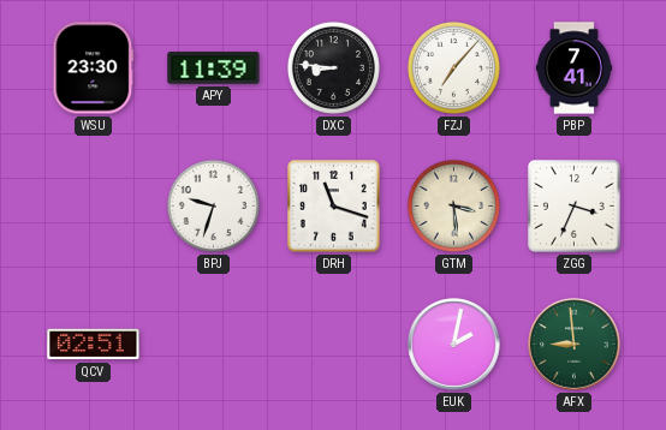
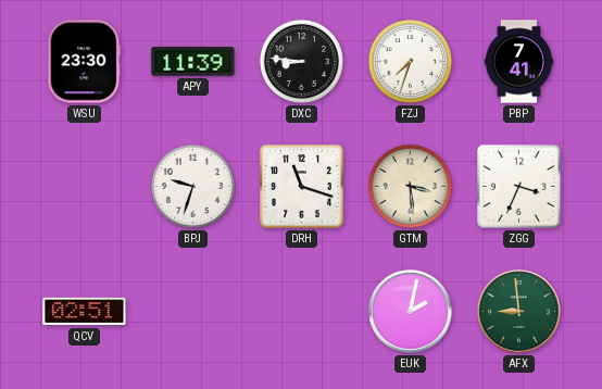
FZJ: 7:07 -> 7:33 (410, 61)
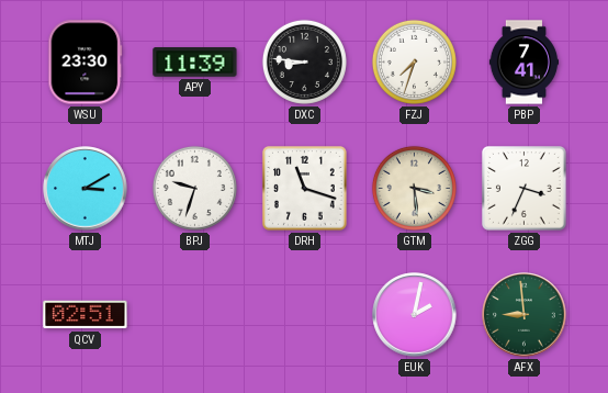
MTJ: none -> 3:10 (86, 189)
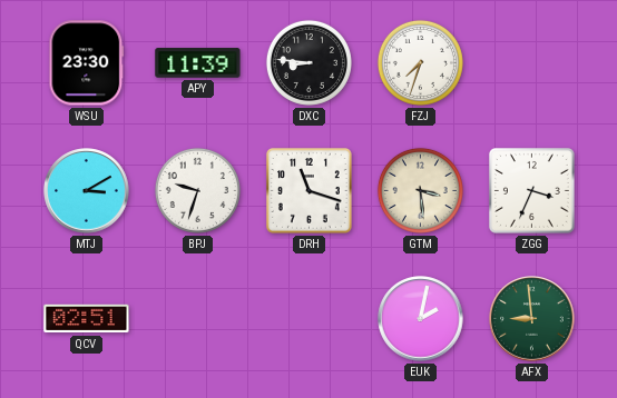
PBP: 7:41 -> none (525, 63)
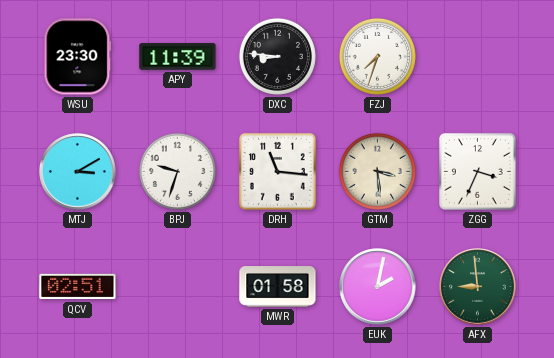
DRH: 11:18 -> 11:16 (277, 171)
MWR: none -> 01:58 (278, 287)
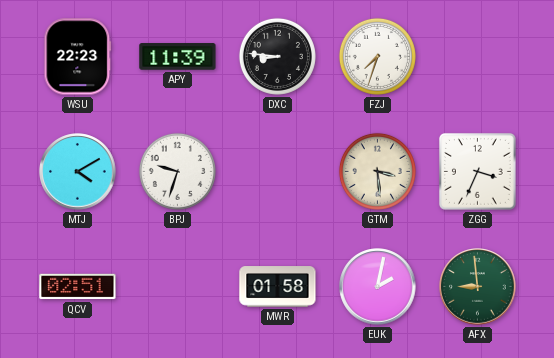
WSU: 23:30 -> 22:23 (78, 57)
MTJ: 3:10 -> 4:10 (78, 172)
DRH: 11:16 -> none (277, 171)
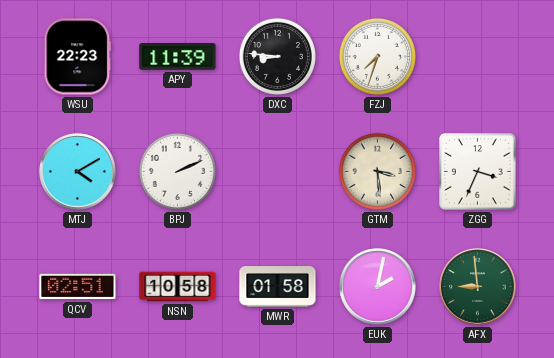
BPJ: 9:33 -> 2:11 (177, 171)
NSN: none -> 10:58 (178, 287)
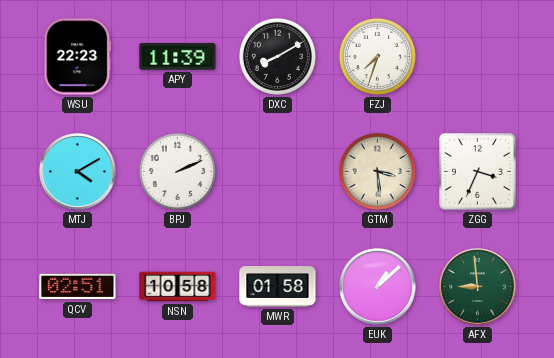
DXC: 8:46 -> 8:10 (277, 56)
EUK: 2:02 -> 1:08 (378, 287)
